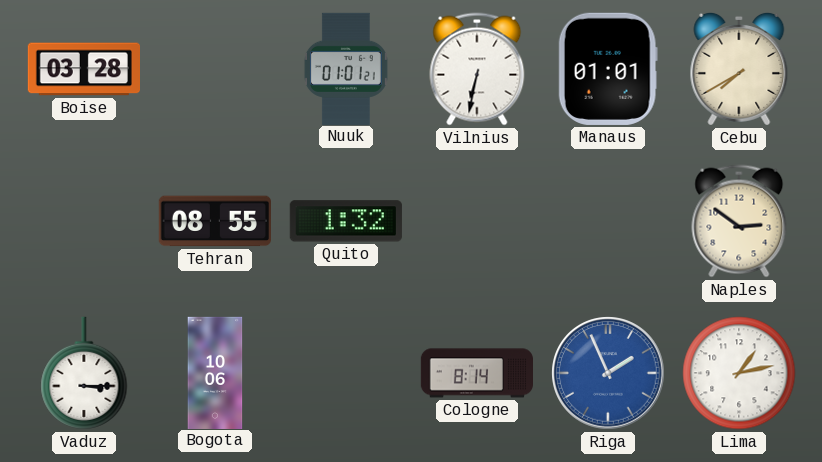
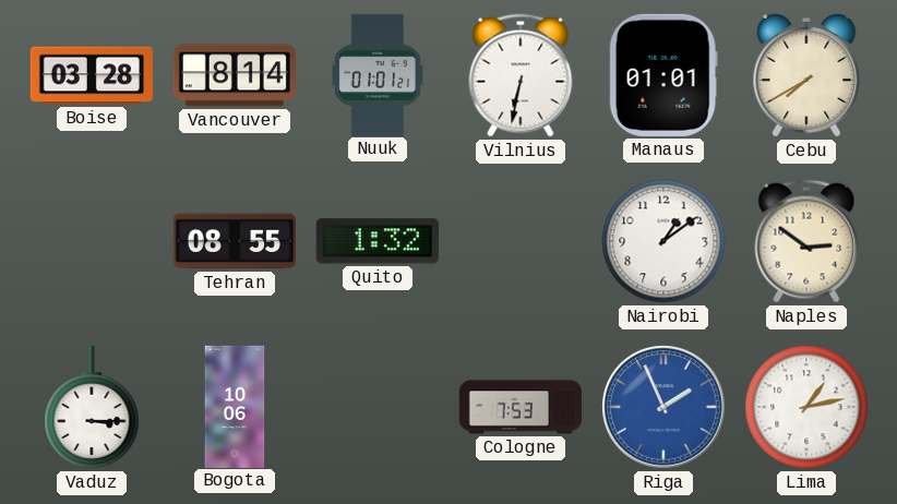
Vancouver: none -> 8:14 (234, 75)
Nairobi: none -> 1:09 (663, 241)
Cologne: 8:14 -> 7:53 (519, 407)
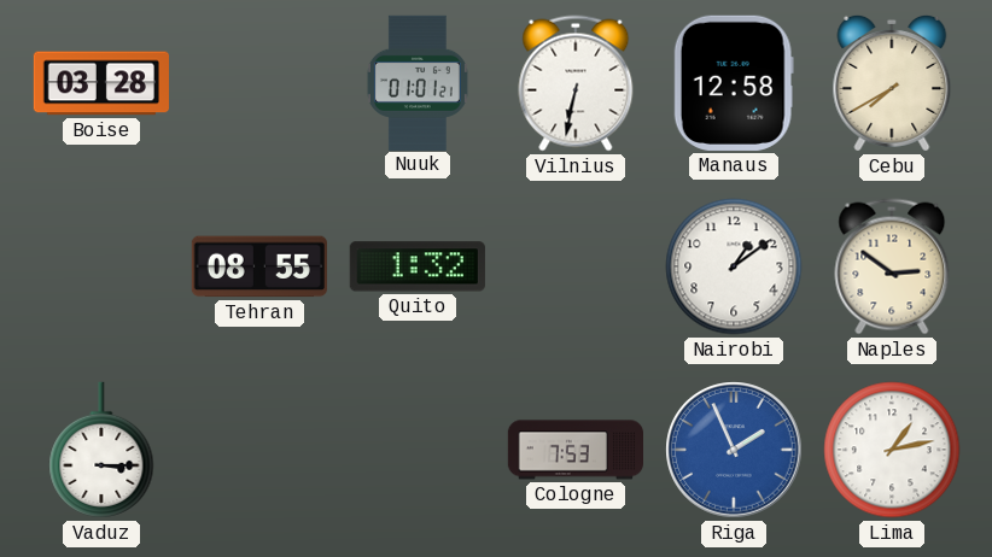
Vancouver: 8:14 -> none (234, 75)
Manaus: 01:01 -> 12:58 (734, 83)
Bogota: 10:06 -> none (235, 406)
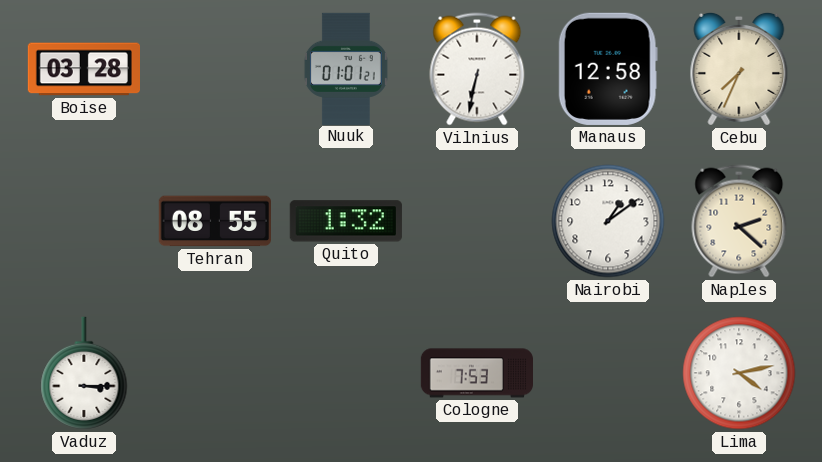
Cebu: 7:40 -> 7:34 (739, 69)
Naples: 2:51 -> 2:22 (739, 221)
Riga: 1:56 -> none (734, 450)
Lima: 1:13 -> 4:13 (739, 373)
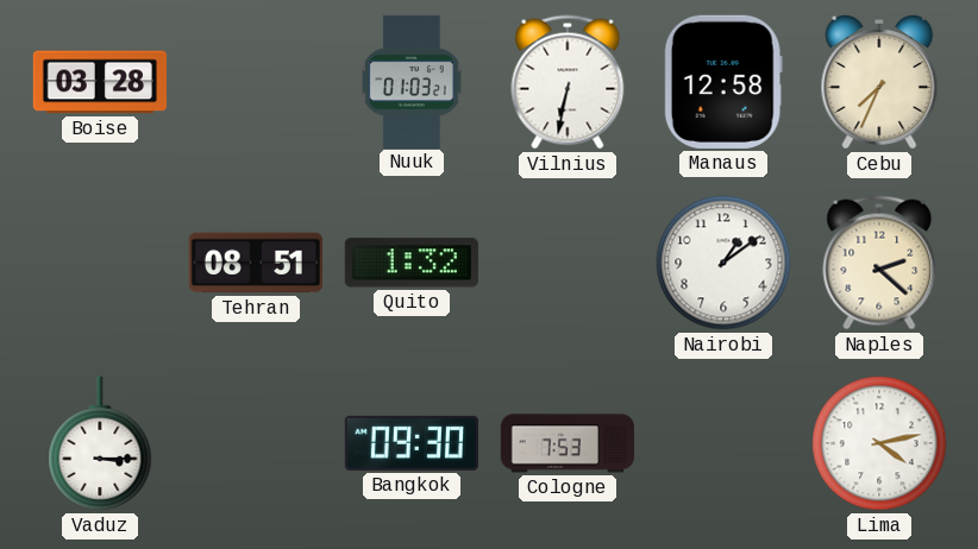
Nuuk: 01:01 -> 01:03 (412, 81)
Tehran: 08:55 -> 08:51 (256, 263)
Bangkok: none -> 09:30 (412, 443)
